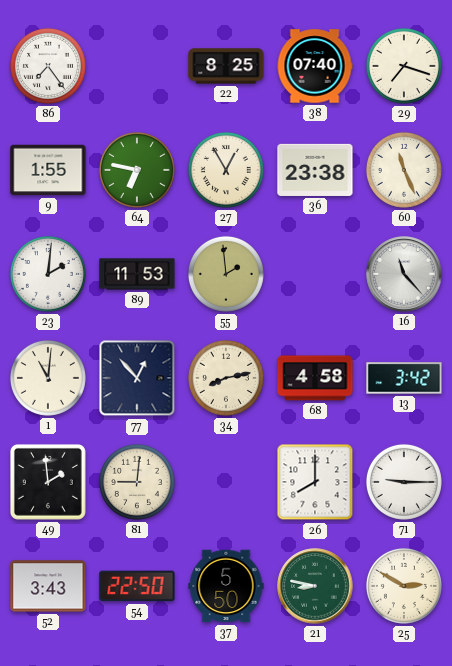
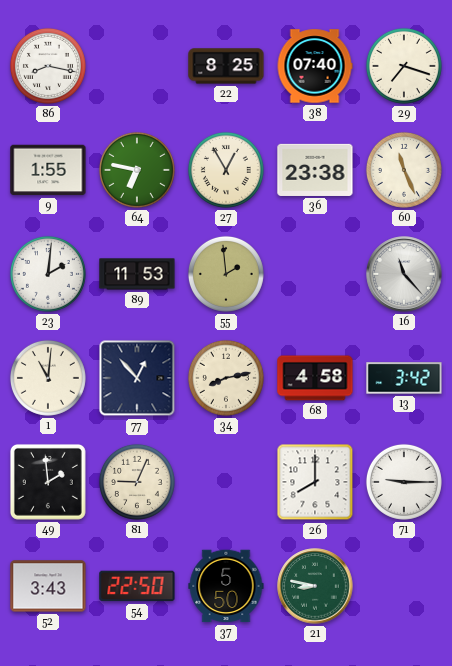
86: 7:24 -> 8:17 (48, 66)
81: 9:01 -> 9:04 (137, 482)
25: 2:50 -> none (404, 586)
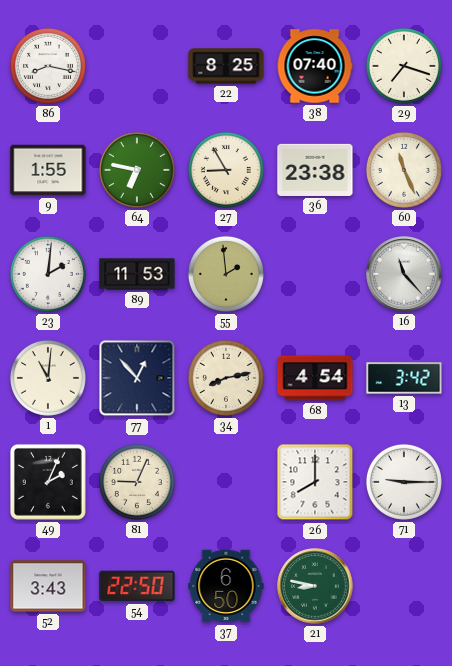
27: 12:55 -> 8:55 (226, 170)
68: 4:58 -> 4:54 (315, 378)
49: 1:59 -> 2:04 (48, 482)
37: 5:50 -> 6:50 (226, 586)
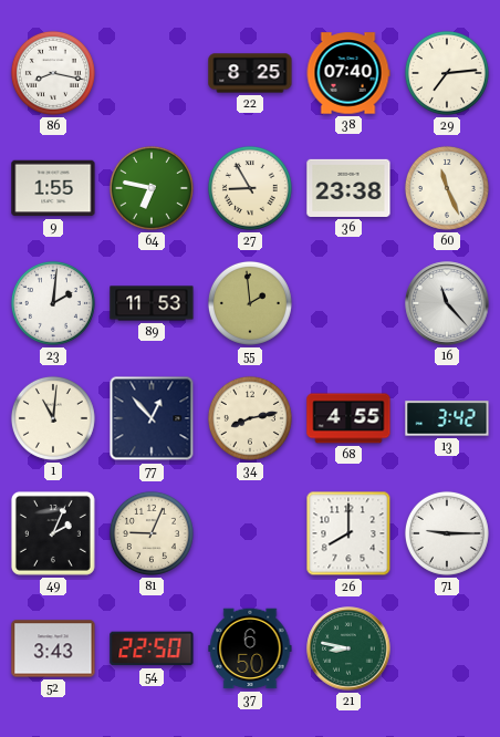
29: 7:18 -> 7:14 (447, 73)
68: 4:54 -> 4:55 (348, 418)
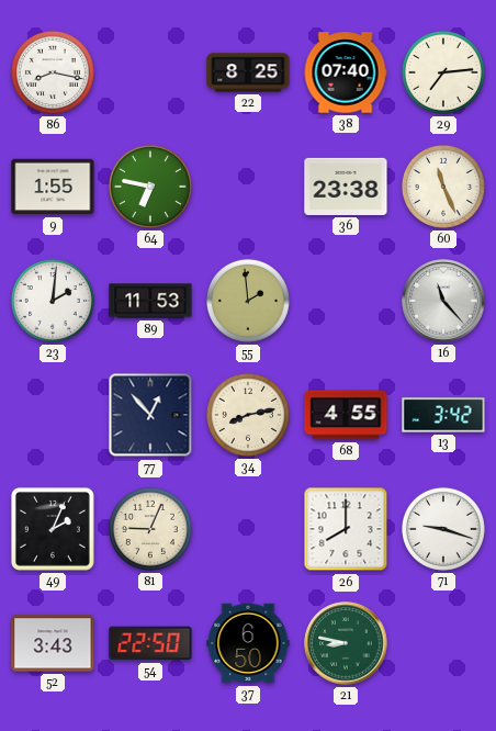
27: 8:55 -> none (250, 188)
1: 11:01 -> none (53, 418)
71: 9:15 -> 9:18 (443, 529)
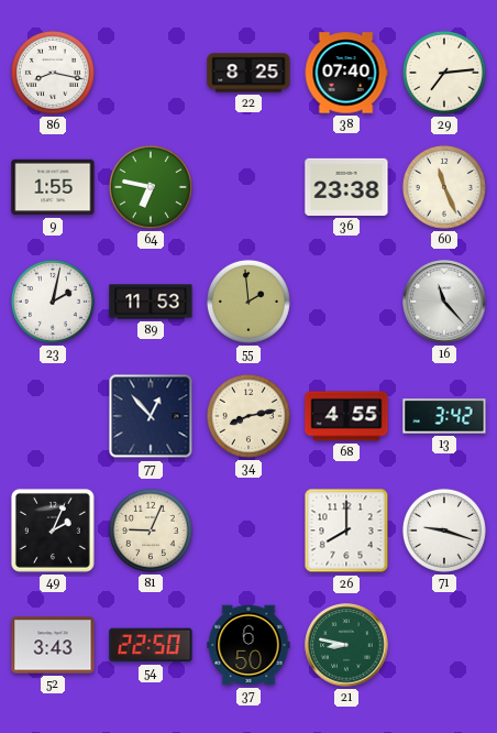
23: 2:01 -> 2:02 (53, 302)
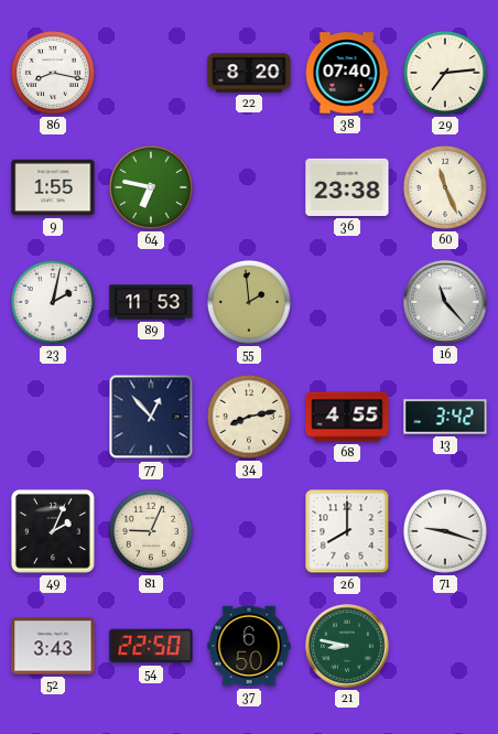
22: 8:25 -> 8:20 (249, 73)
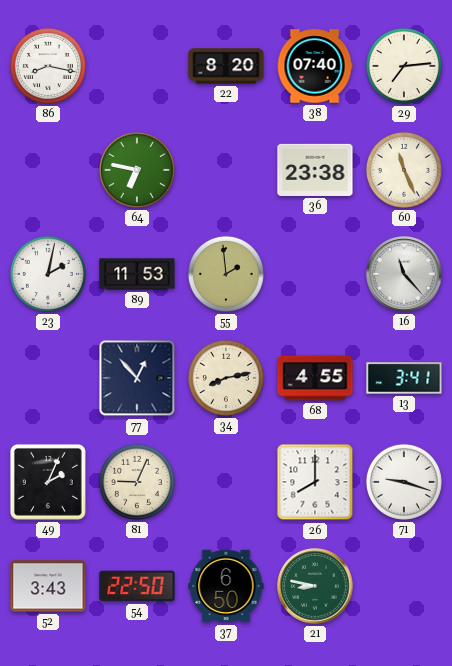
9: 1:55 -> none (53, 187)
13: 3:42 -> 3:41 (404, 378)
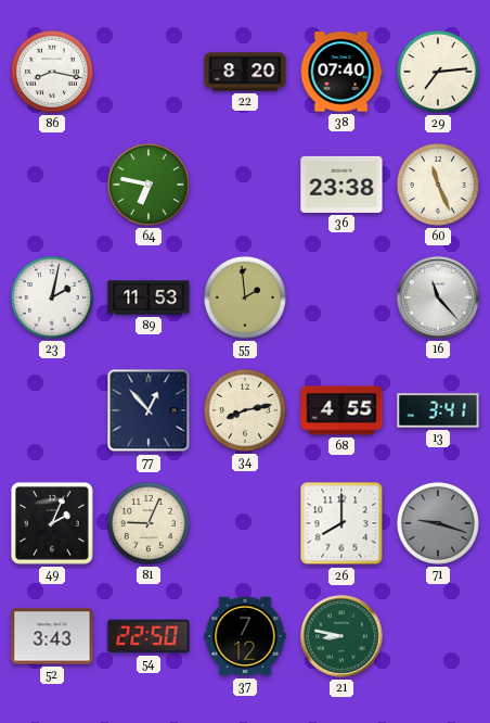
71 dial: white -> grey (438, 523)
37: 6:50 -> 7:12 (245, 636)
